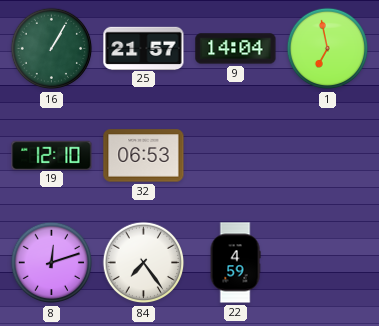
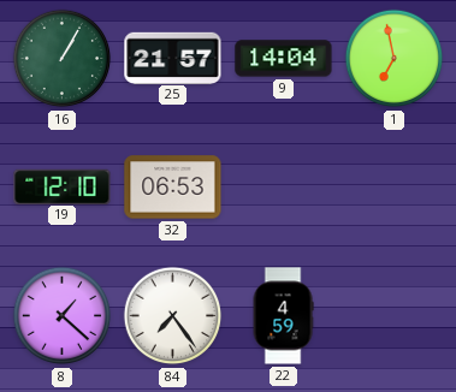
8: 12:12 -> 1:22 (63, 316)
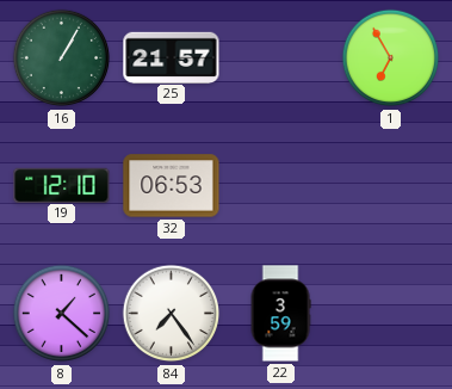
9: 14:04 -> none (284, 59)
1: 6:58 -> 6:55 (391, 58)
22: 4:59 -> 3:59 (280, 314)
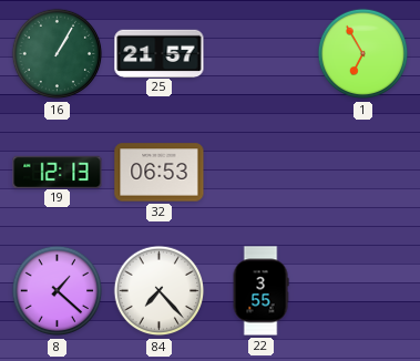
19: 12:10 -> 12:13 (58, 172)
84: 7:24 -> 7:23 (160, 291)
22: 3:59 -> 3:55 (260, 291)
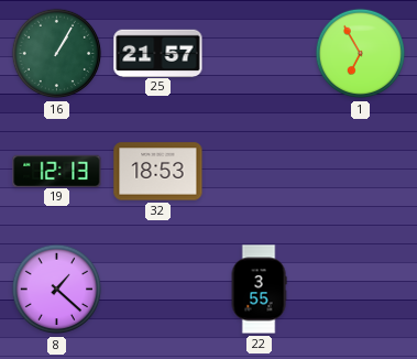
32: 06:53 -> 18:53 (158, 172)
84: 7:23 -> none (160, 291)
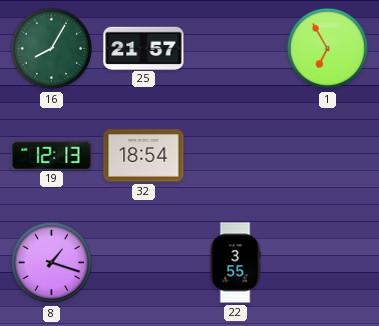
16: 1:05 -> 8:05 (52, 49)
32: 18:53 -> 18:54 (144, 156)
8: 1:22 -> 1:18 (52, 263)
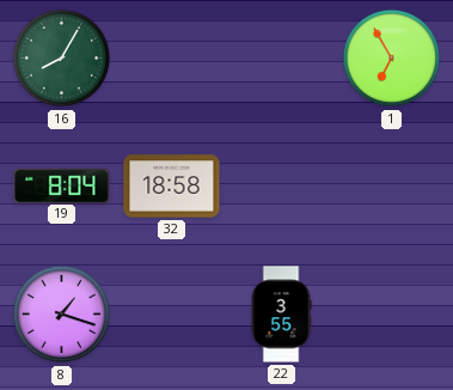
25: 21:57 -> none (144, 48)
19: 12:13 -> 8:04 (62, 185)
32: 18:54 -> 18:58 (172, 187)
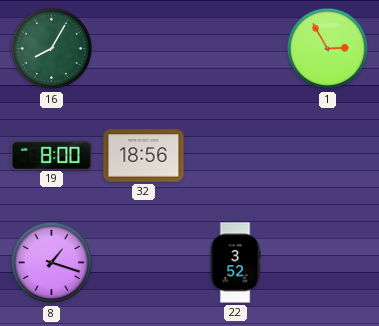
1: 6:55 -> 2:55 (328, 49)
19: 8:04 -> 8:00 (52, 155)
32: 18:58 -> 18:56 (144, 156)
22: 3:55 -> 3:52 (235, 263)
